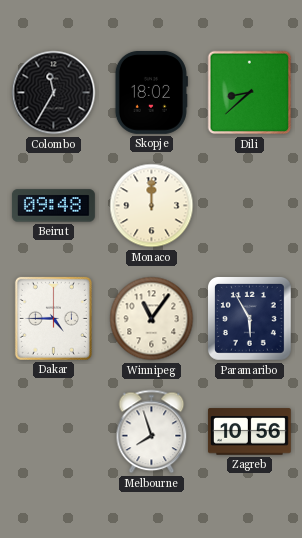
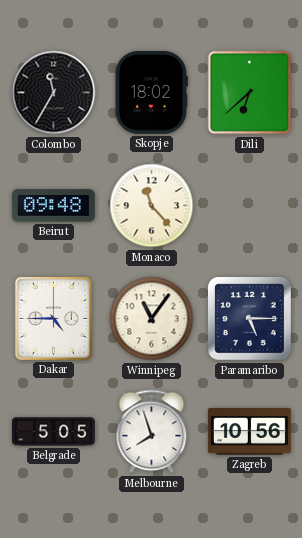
Dili: 8:38 -> 6:38 (250, 93)
Monaco: 12:00 -> 11:23 (152, 206)
Paramaribo: 5:55 -> 5:15 (249, 318)
Belgrade: none -> 5:05 (53, 432)
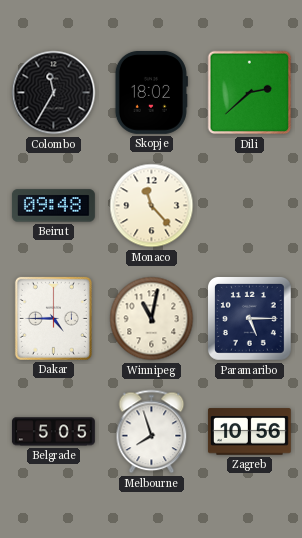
Dili: 6:38 -> 2:38 (250, 93)
Winnipeg: 11:06 -> 11:02 (152, 319)
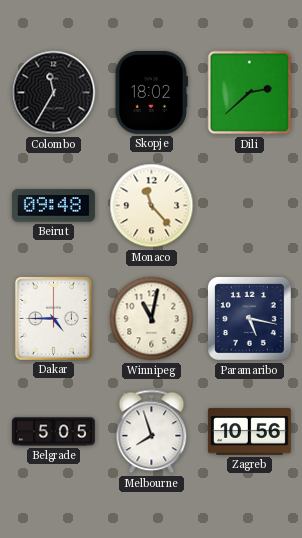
Paramaribo: 5:15 -> 5:17 (249, 318)
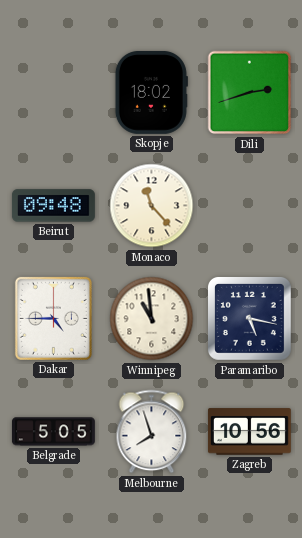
Colombo: 11:35 -> none (54, 93)
Dili: 2:38 -> 2:42 (250, 93)
Winnipeg: 11:02 -> 10:59 (152, 319)
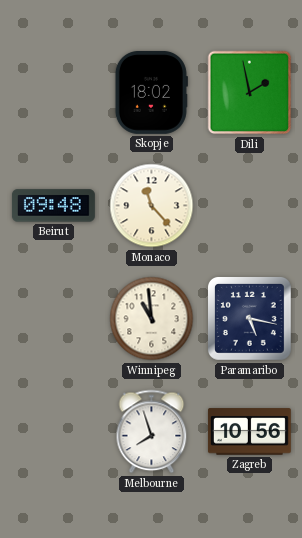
Dili: 2:42 -> 1:58 (250, 93)
Dakar: 4:45 -> none (53, 318)
Belgrade: 5:05 -> none (53, 432)
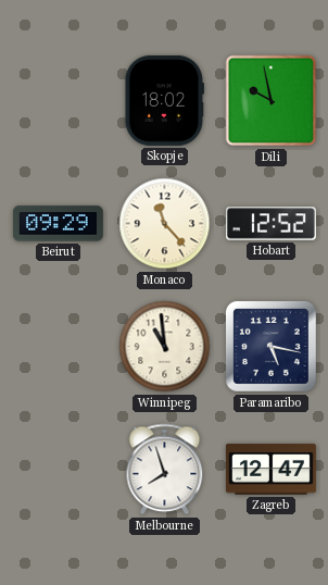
Dili: 1:58 -> 9:58 (272, 101)
Beirut: 09:48 -> 09:29 (58, 224)
Hobart: none -> 12:52 (270, 224)
Zagreb: 10:56 -> 12:47 (270, 470)
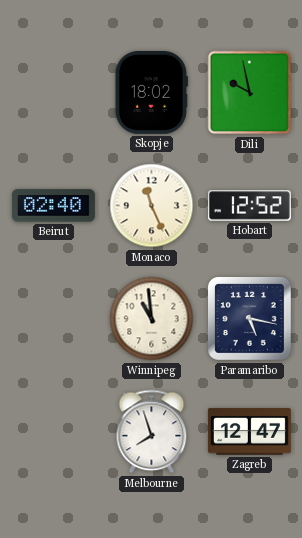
Beirut: 09:29 -> 02:40 (53, 206)
Monaco: 11:23 -> 11:26 (152, 206)
